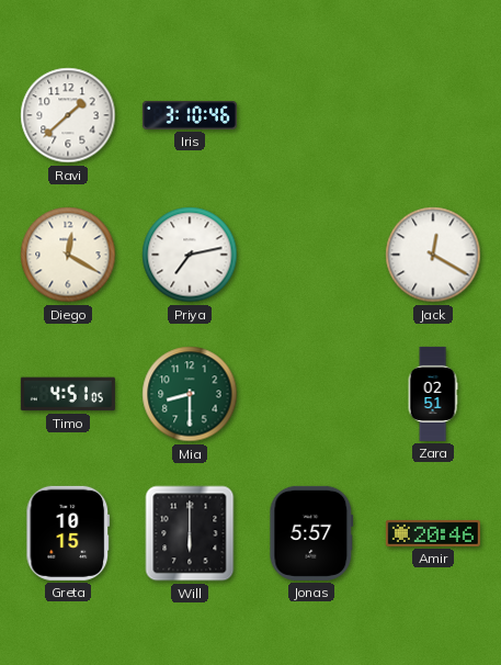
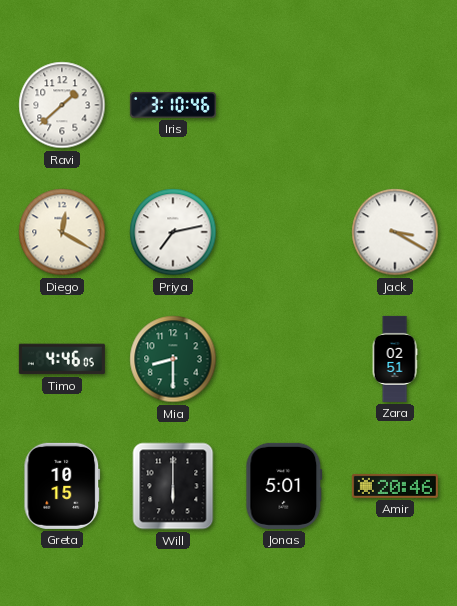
Jack: 12:20 -> 3:20 (395, 232)
Timo: 4:51 -> 4:46 (62, 359)
Jonas: 5:57 -> 5:01 (284, 486)
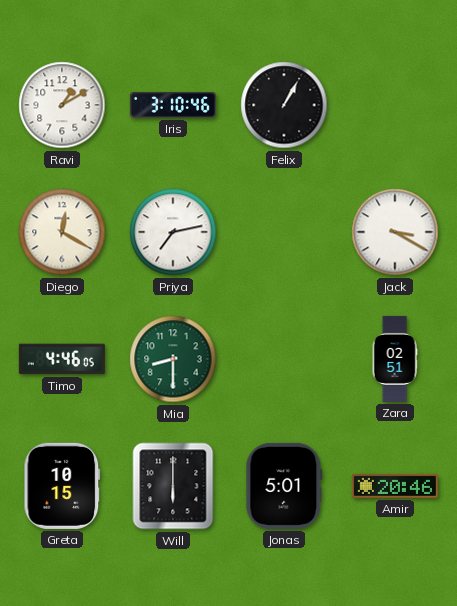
Ravi: 1:38 -> 1:10 (62, 105)
Felix: none -> 1:05 (284, 105)
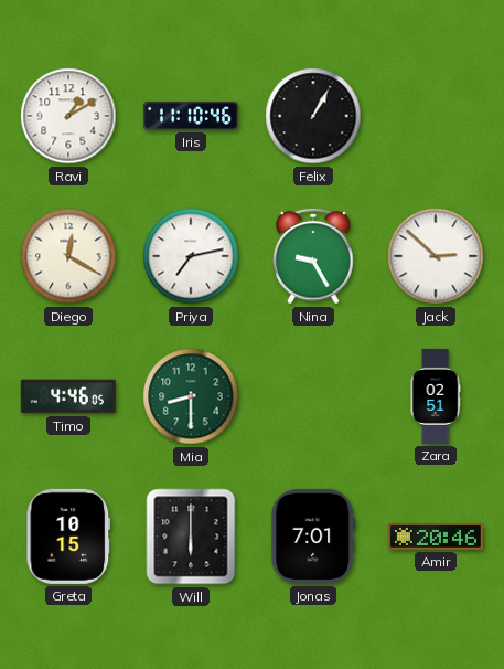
Iris: 3:10 -> 11:10 (191, 116)
Nina: none -> 9:25 (313, 256)
Jack: 3:20 -> 2:52 (436, 256)
Jonas: 5:01 -> 7:01 (313, 537)
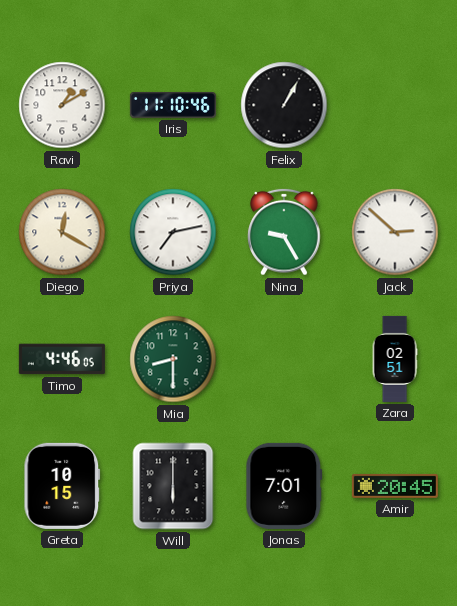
Amir: 20:46 -> 20:45 (395, 486)
